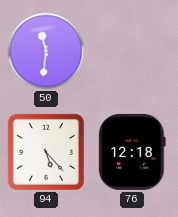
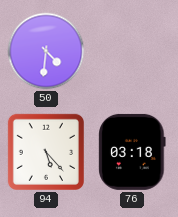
50: 11:31 -> 4:31 (46, 51)
76: 12:18 -> 03:18 (132, 152)
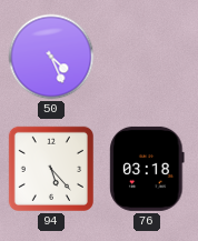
50: 4:31 -> 4:26 (51, 57)
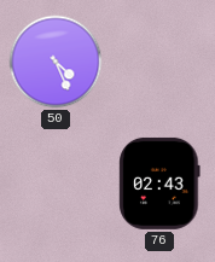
94: 5:23 -> none (51, 169)
76: 03:18 -> 02:43 (159, 184)
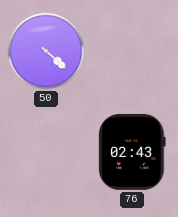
50: 4:26 -> 4:22 (46, 51)
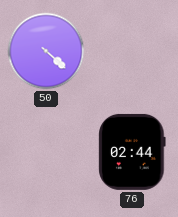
76: 02:43 -> 02:44 (132, 152)
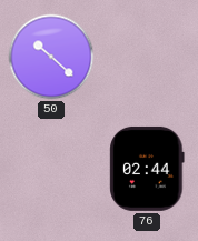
50: 4:22 -> 10:22 (51, 57)
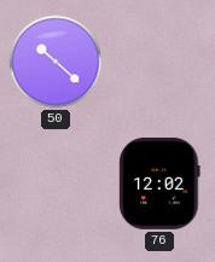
76: 02:44 -> 12:02 (159, 184)
